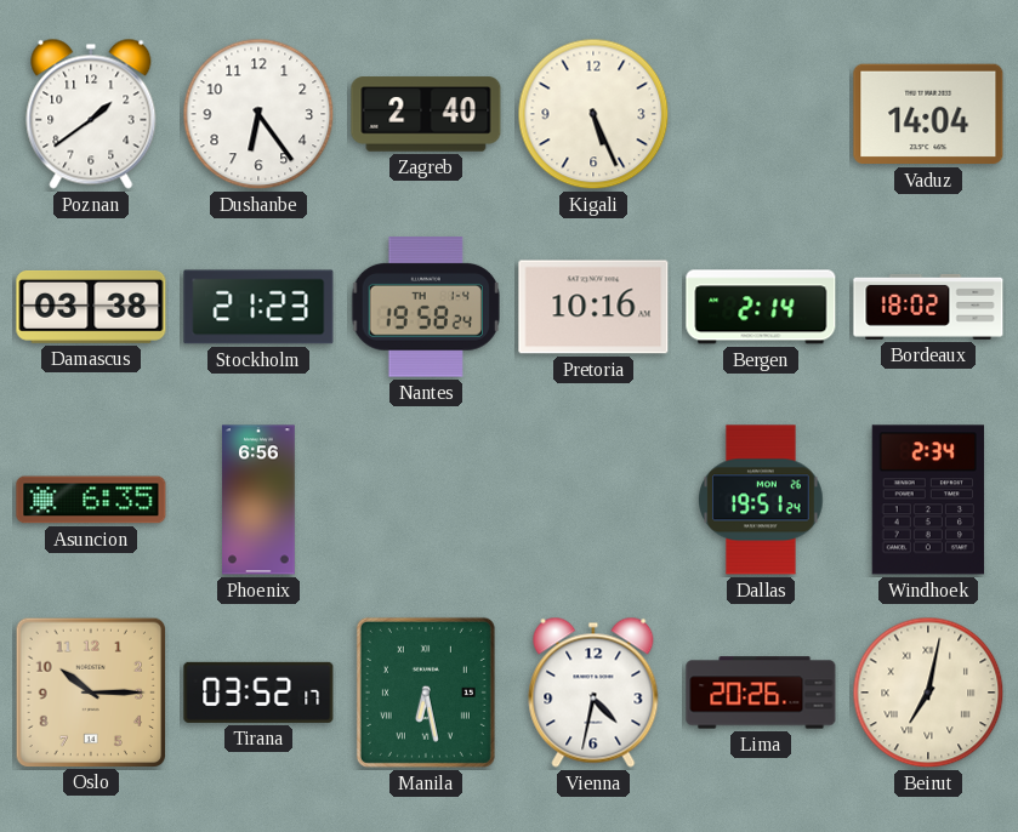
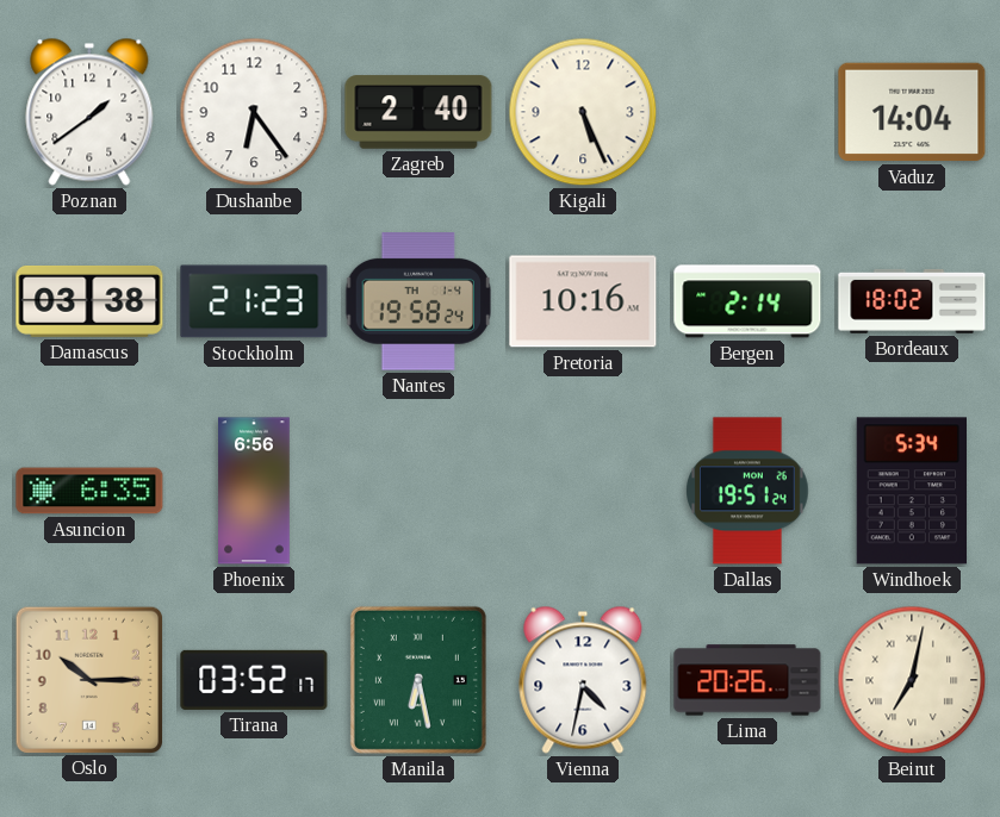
Windhoek: 2:34 -> 5:34 (911, 491)
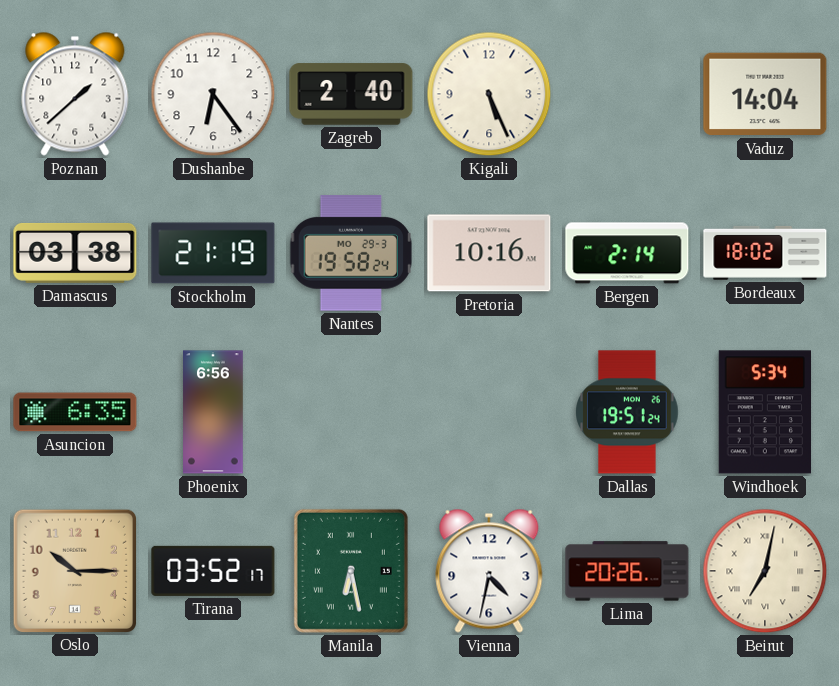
Poznan: 1:39 -> 1:38 (75, 94)
Stockholm: 21:23 -> 21:19 (213, 253)
Nantes date: TH 1-4 -> MO 29-3 (350, 253)
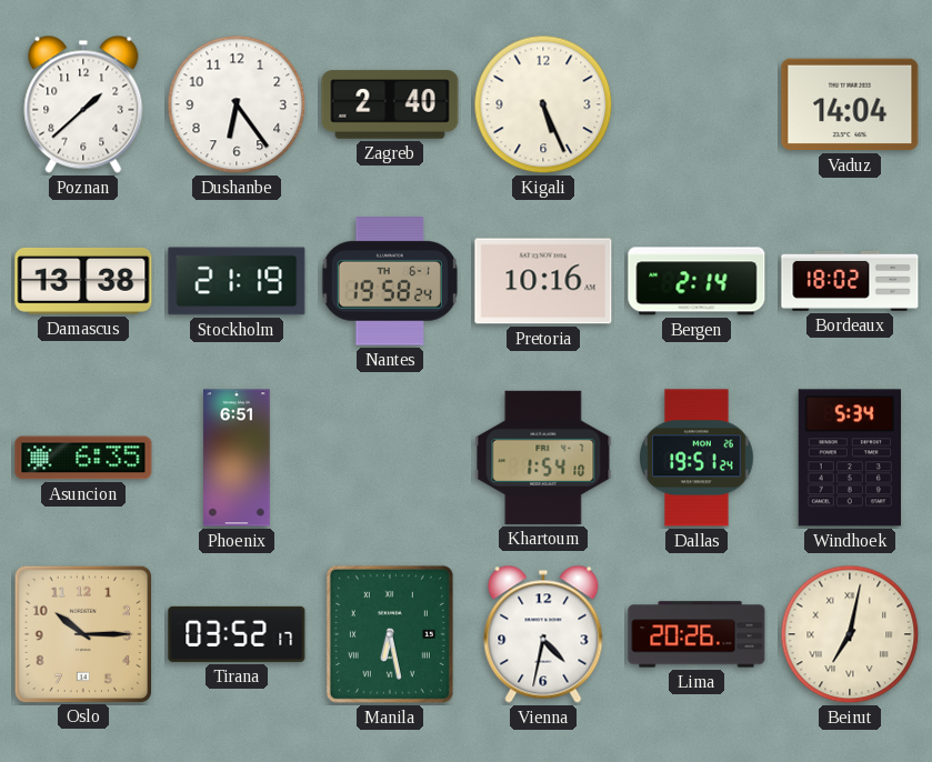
Damascus: 03:38 -> 13:38 (83, 281)
Nantes date: MO 29-3 -> TH 6-1 (389, 281)
Phoenix: 6:56 -> 6:51 (237, 458)
Khartoum: none -> 1:54 (543, 458)
